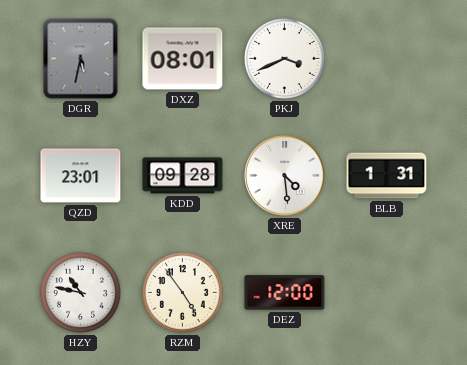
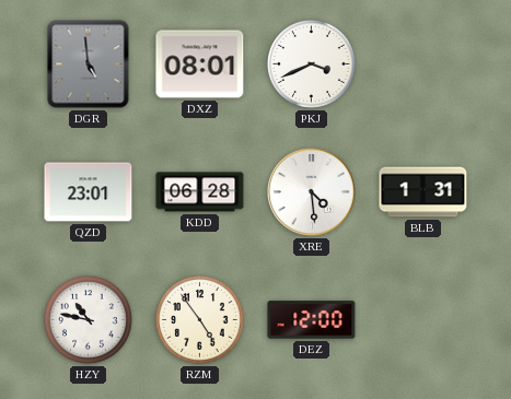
DGR: 5:32 -> 4:59 (89, 64)
KDD: 09:28 -> 06:28 (200, 192)
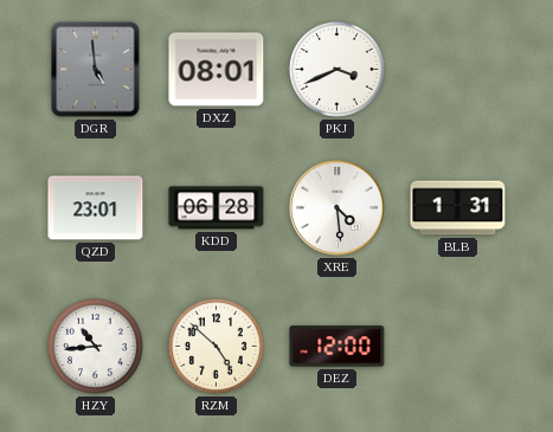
HZY: 10:47 -> 10:44 (95, 346)
RZM: 4:54 -> 4:52 (216, 346)
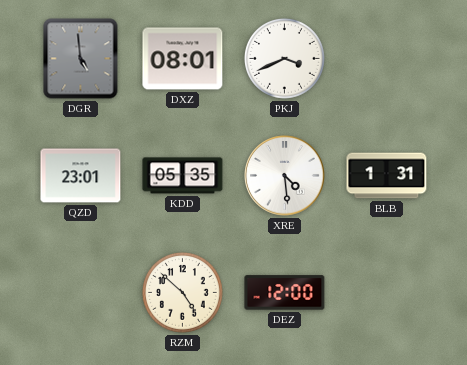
KDD: 06:28 -> 05:35 (183, 176)
HZY: 10:44 -> none (95, 346)
